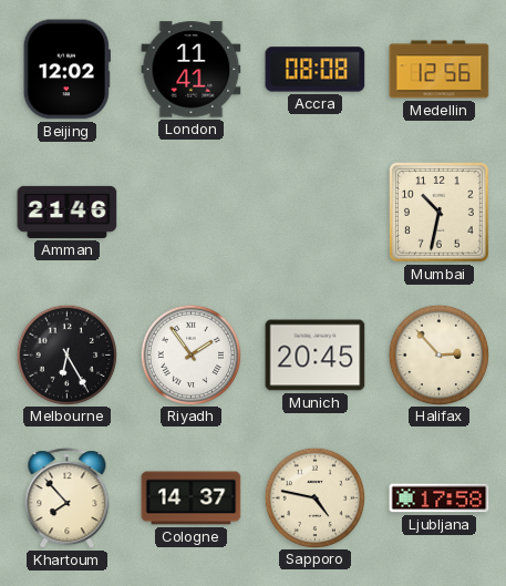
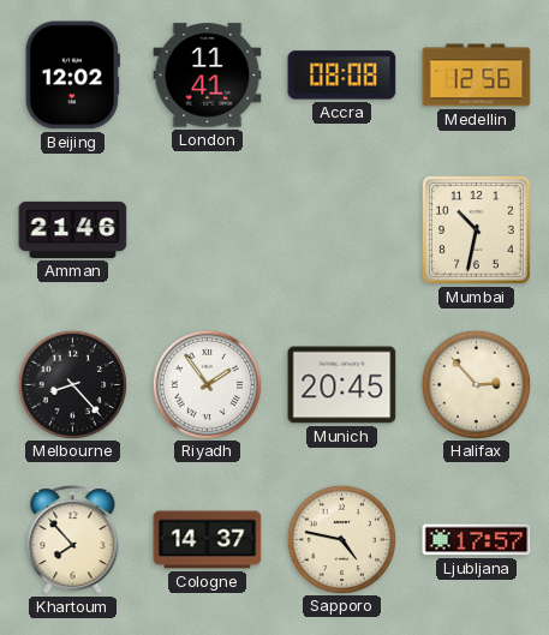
Melbourne: 6:25 -> 8:23 (72, 384)
Ljubljana: 17:58 -> 17:57 (477, 540)
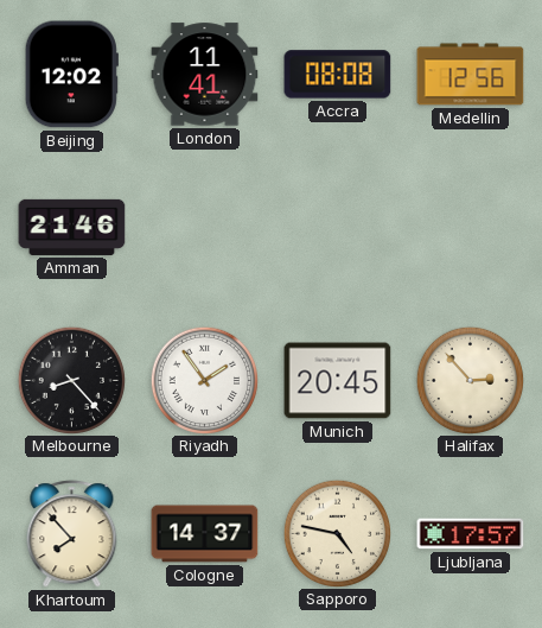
Mumbai: 10:32 -> none (477, 230)
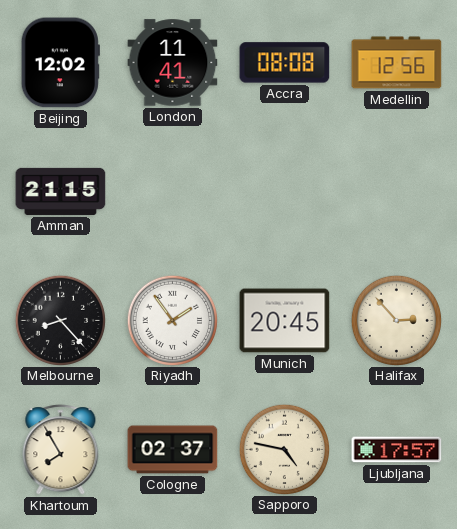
Amman: 21:46 -> 21:15 (61, 191)
Khartoum: 7:53 -> 7:55 (61, 450)
Cologne: 14:37 -> 02:37 (173, 450)
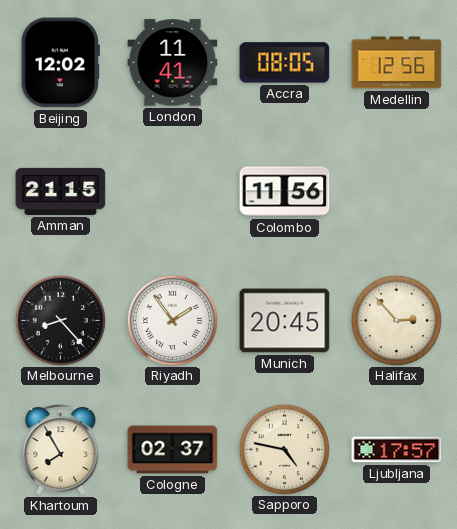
Accra: 08:08 -> 08:05 (285, 63)
Colombo: none -> 11:56 (285, 192)
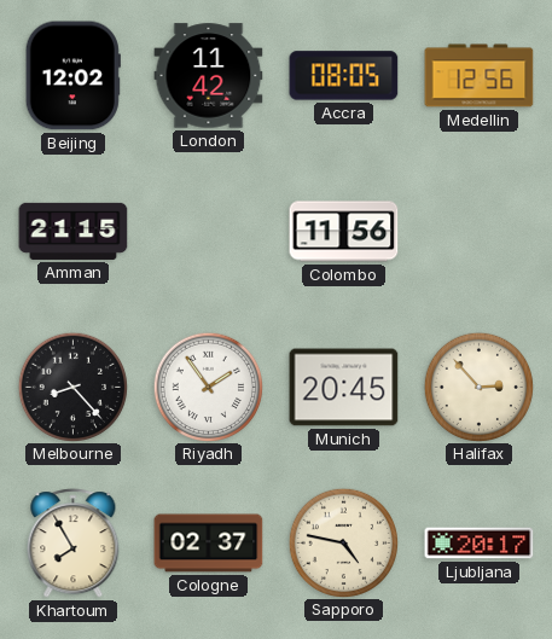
London: 11:41 -> 11:42 (209, 76)
Ljubljana: 17:57 -> 20:17 (480, 544)
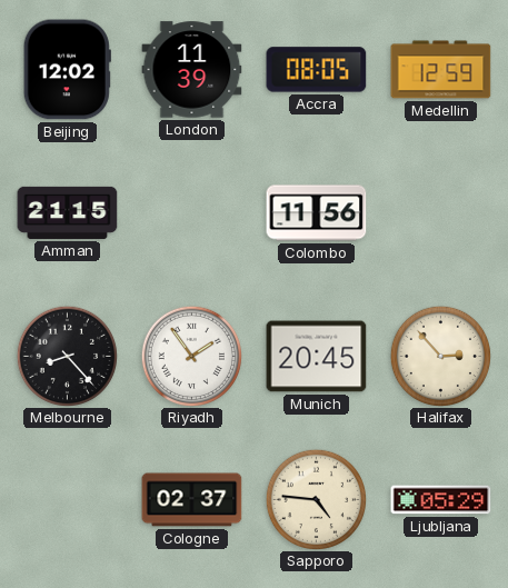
London: 11:42 -> 11:39 (192, 70)
Medellin: 12:56 -> 12:59 (441, 70)
Khartoum: 7:55 -> none (74, 544)
Sapporo: 4:47 -> 4:46 (316, 499)
Ljubljana: 20:17 -> 05:29 (441, 500)
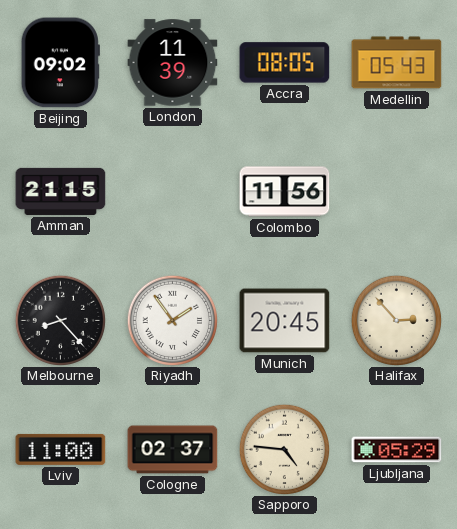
Beijing: 12:02 -> 09:02 (60, 63)
Medellin: 12:59 -> 05:43 (397, 63)
Lviv: none -> 11:00 (61, 449)
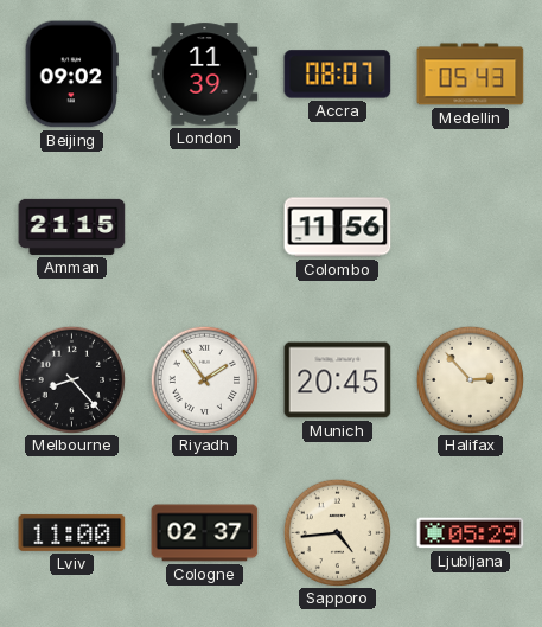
Accra: 08:05 -> 08:07 (338, 75)
Sapporo: 4:46 -> 4:44 (337, 532)
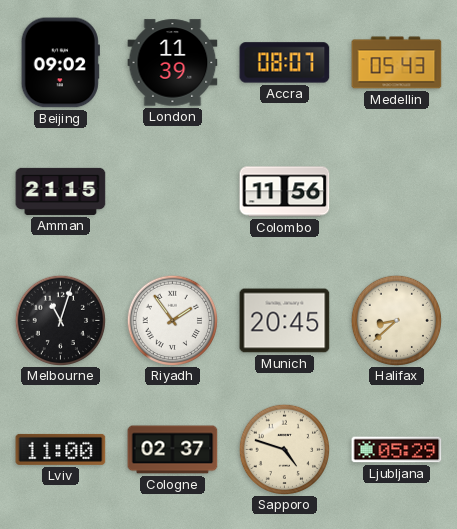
Melbourne: 8:23 -> 11:03 (60, 320)
Halifax: 2:53 -> 8:38 (396, 320)
Sapporo: 4:44 -> 4:48 (284, 449)
